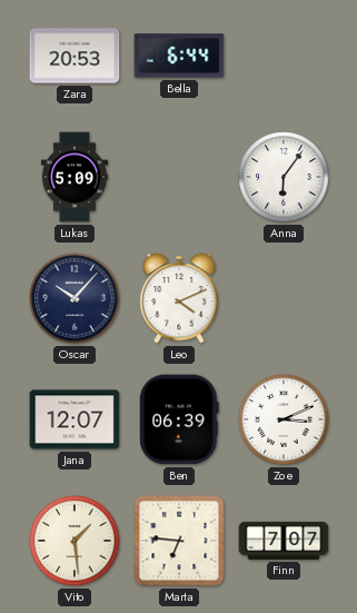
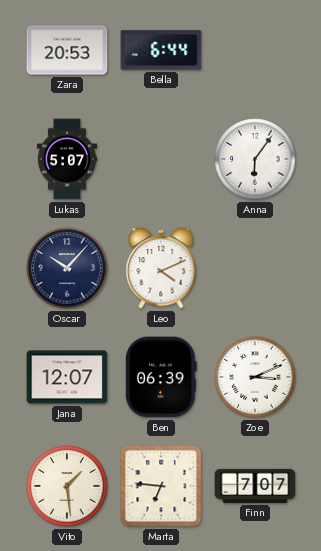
Lukas: 5:09 -> 5:07 (66, 159)
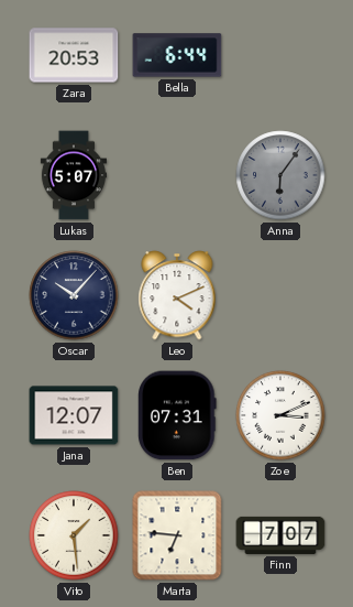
Anna dial: white -> grey (280, 175)
Ben: 06:39 -> 07:31 (177, 415)
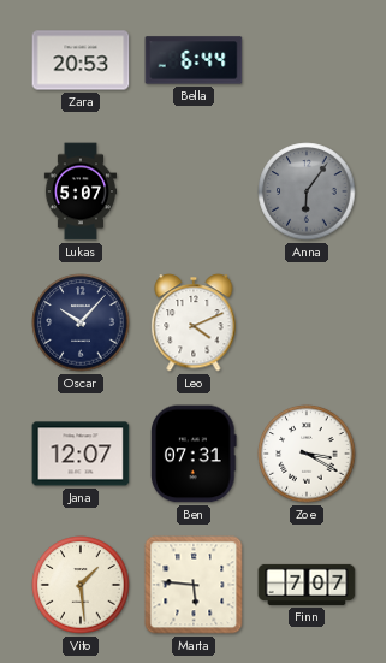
Zoe: 3:11 -> 3:20 (307, 454)
Marta: 6:46 -> 5:46 (194, 585)
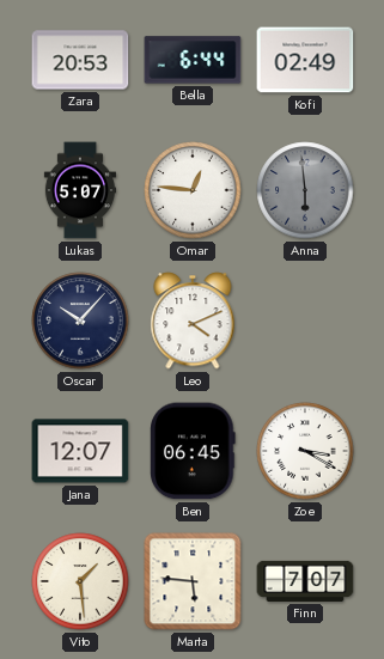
Kofi: none -> 02:49 (305, 60)
Omar: none -> 12:46 (193, 190)
Anna: 6:06 -> 5:59 (305, 190)
Ben: 07:31 -> 06:45 (193, 451)
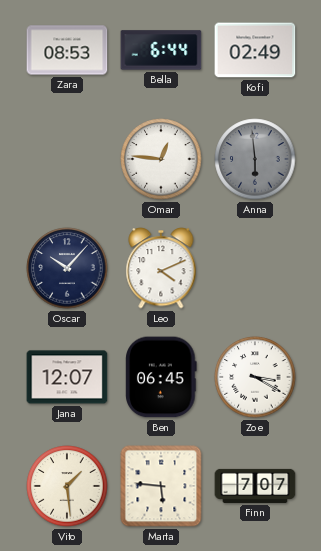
Zara: 20:53 -> 08:53 (67, 50)
Lukas: 5:07 -> none (79, 190)
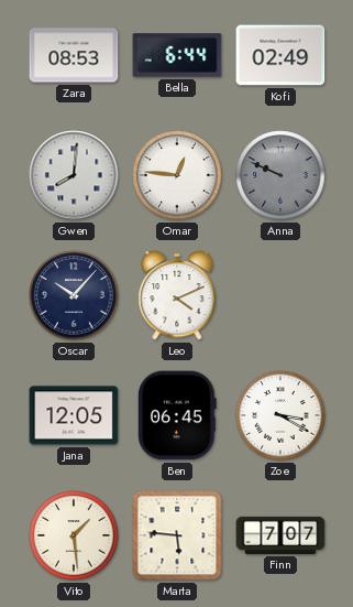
Gwen: none -> 8:01 (74, 175)
Anna: 5:59 -> 9:49 (280, 175)
Jana: 12:07 -> 12:05 (74, 415)
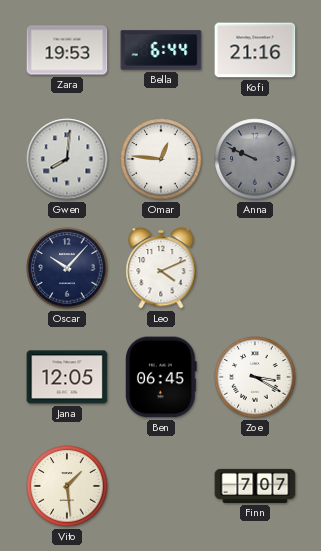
Zara: 08:53 -> 19:53 (67, 50)
Kofi: 02:49 -> 21:16 (255, 50)
Marta: 5:46 -> none (177, 535)
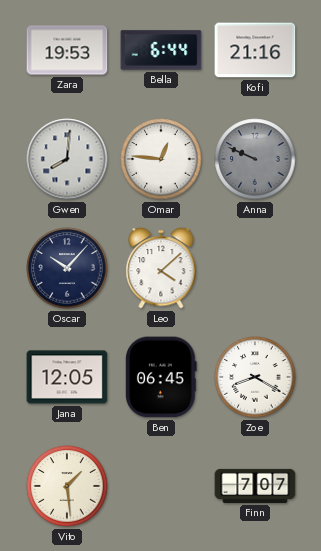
Leo: 4:11 -> 4:08 (161, 268)
Zoe: 3:20 -> 8:20 (255, 377)
